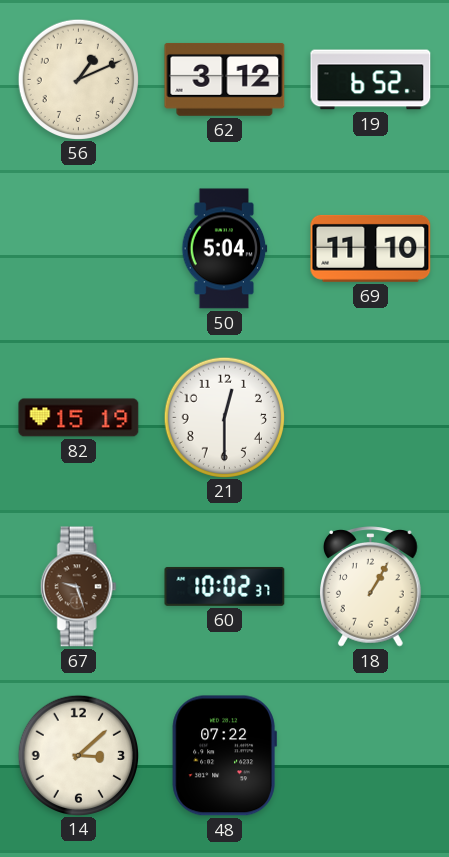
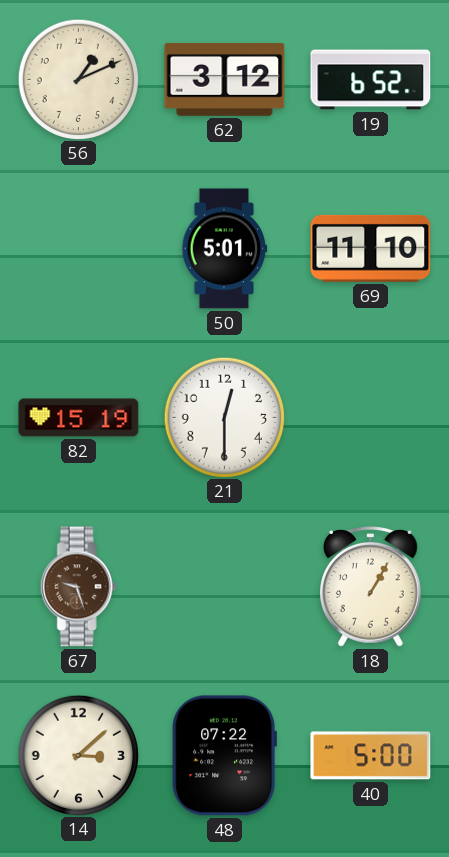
50: 5:04 -> 5:01 (225, 249)
60: 10:02 -> none (225, 586)
40: none -> 5:00 (371, 756)
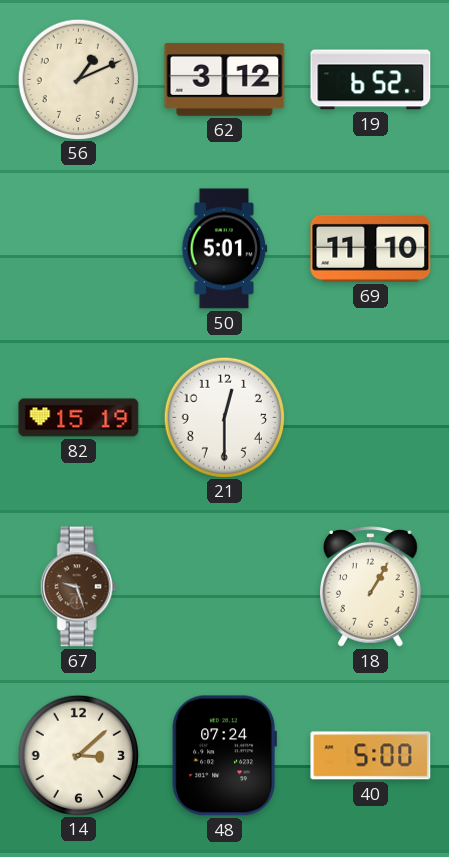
48: 07:22 -> 07:24 (224, 756)
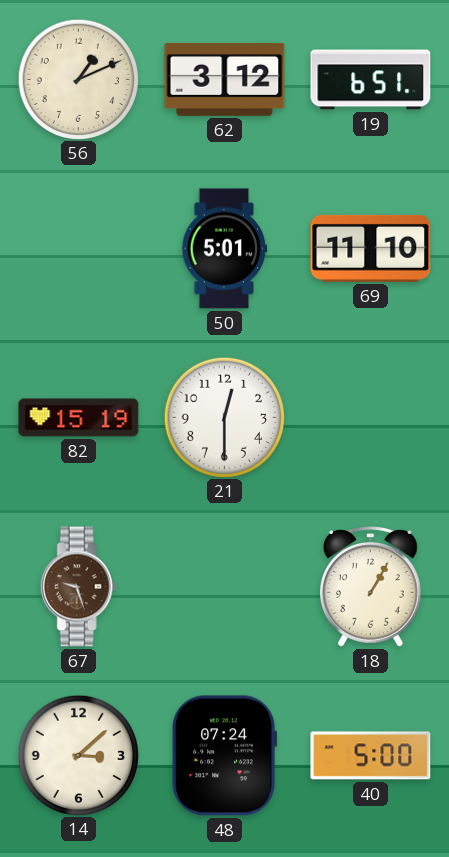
19: 6:52 -> 6:51 (371, 80)
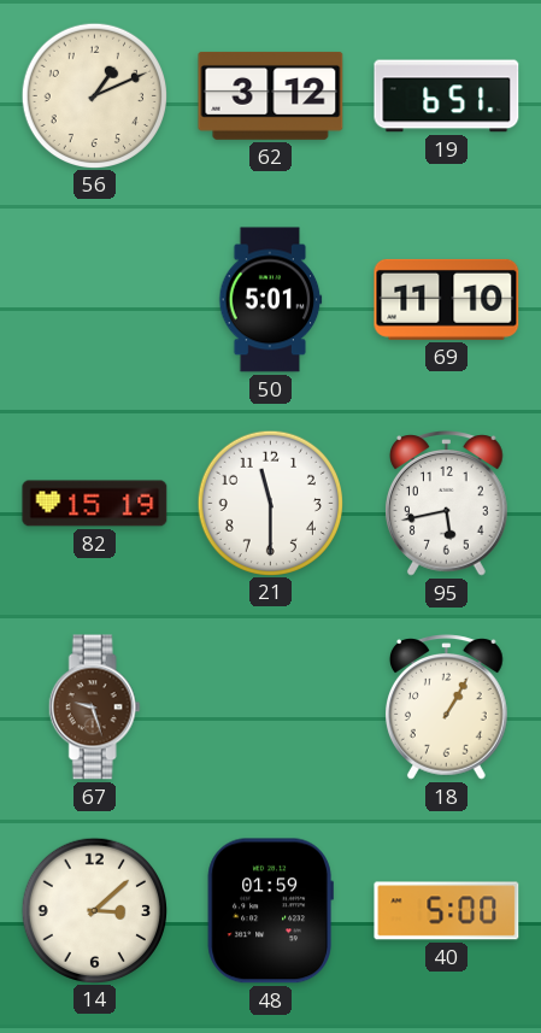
21: 12:30 -> 11:30 (270, 503)
95: none -> 5:43 (447, 504)
48: 07:24 -> 01:59 (270, 911)
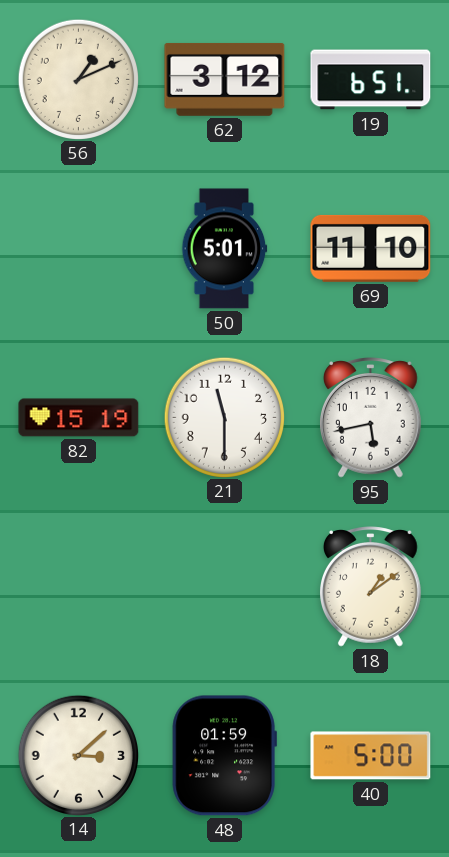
67: 9:27 -> none (94, 708)
18: 1:05 -> 1:09 (371, 587)
